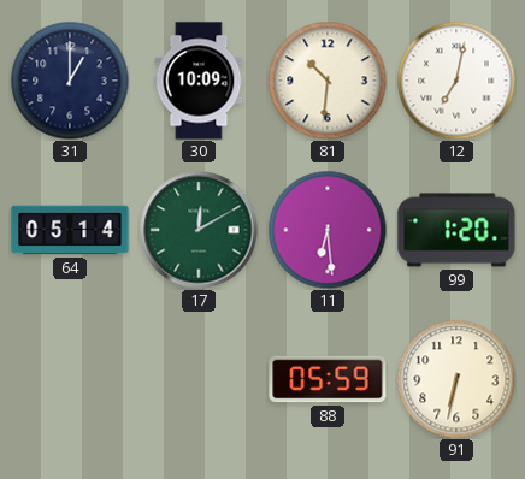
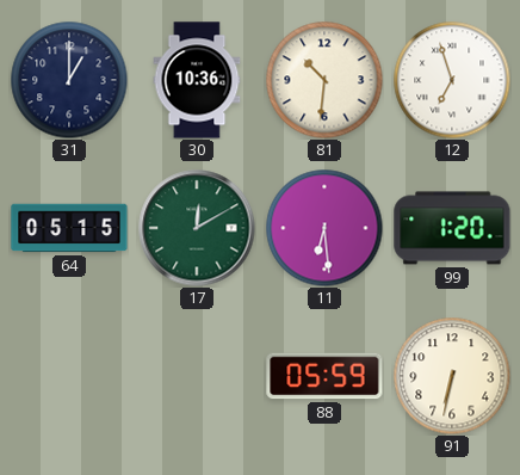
30: 10:09 -> 10:36 (197, 80)
12: 7:02 -> 6:57 (452, 80)
64: 05:14 -> 05:15 (69, 228)
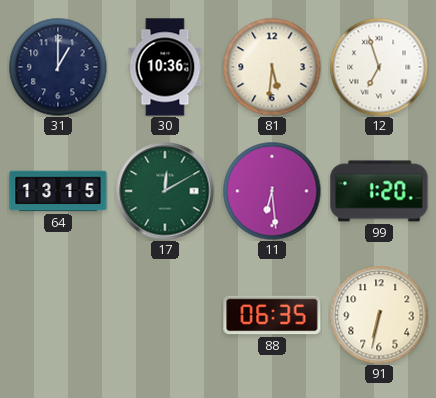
81: 10:31 -> 5:31 (272, 67)
64: 05:15 -> 13:15 (58, 191)
88: 05:59 -> 06:35 (272, 315)
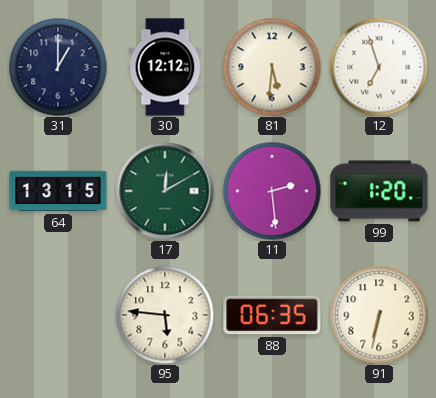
30: 10:36 -> 12:12 (165, 67)
11: 6:29 -> 2:29 (272, 191)
95: none -> 5:46 (165, 315)
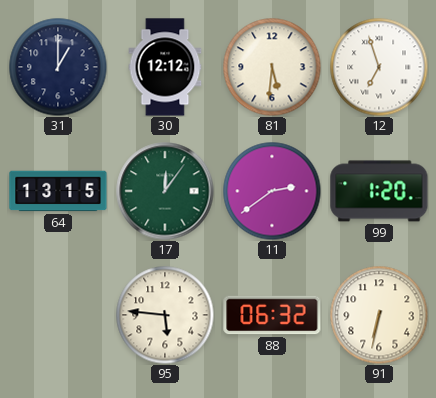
17: 12:10 -> 12:06 (165, 191)
11: 2:29 -> 2:39 (272, 191)
88: 06:35 -> 06:32 (272, 315)
